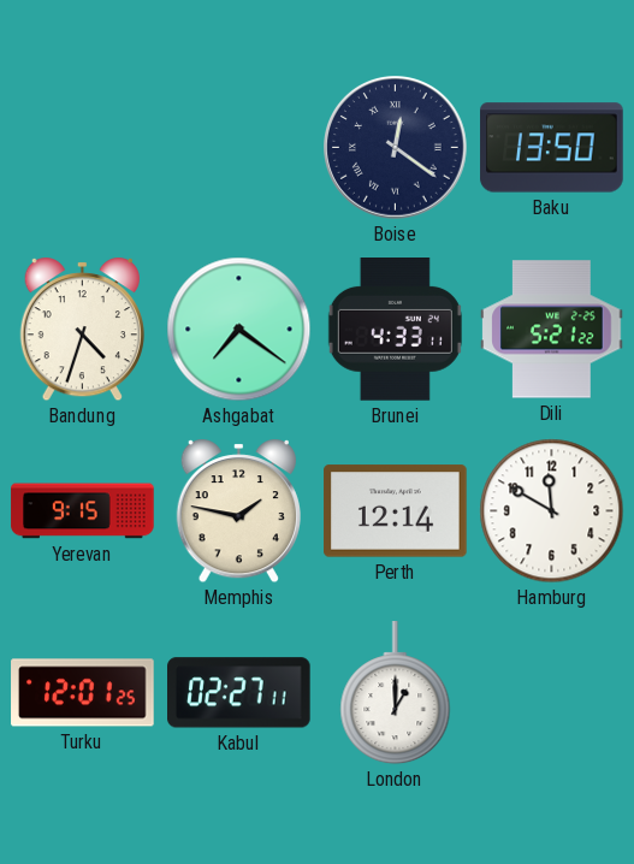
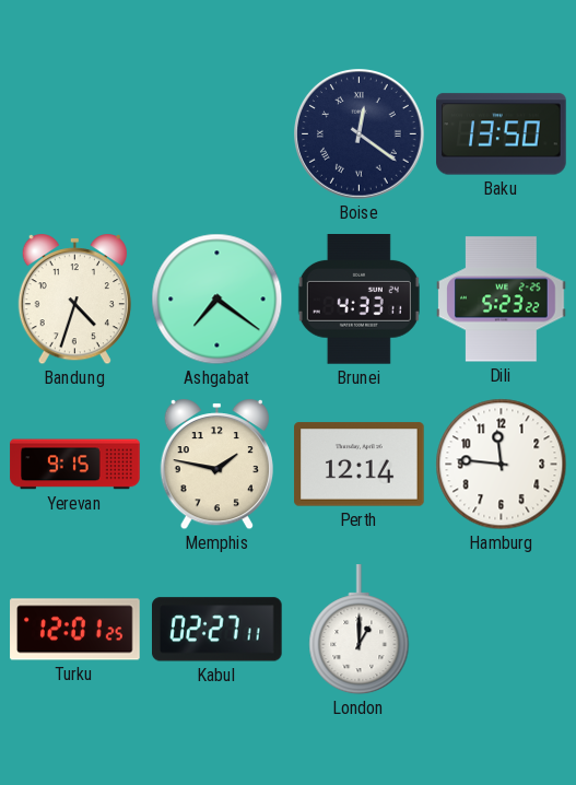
Dili: 5:21 -> 5:23 (502, 300)
Hamburg: 11:50 -> 11:46 (502, 465)
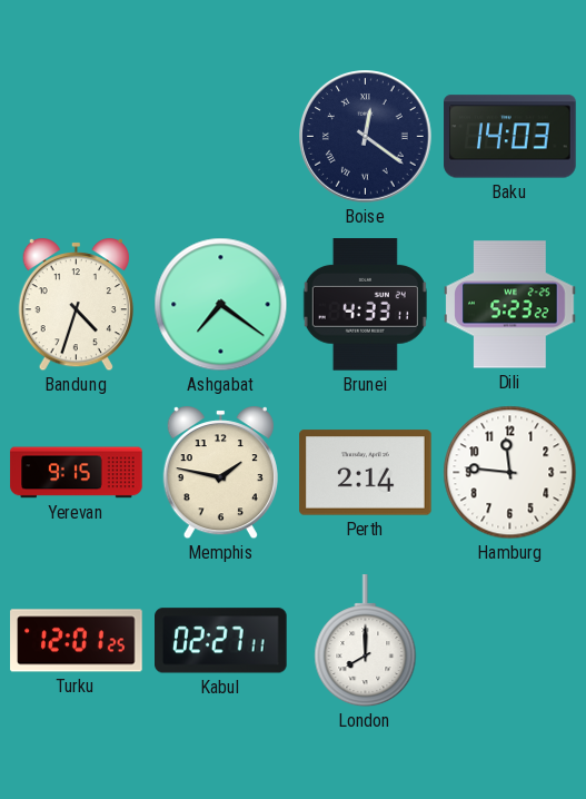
Baku: 13:50 -> 14:03 (510, 137)
Perth: 12:14 -> 2:14 (366, 473)
London: 1:00 -> 8:00 (366, 641)
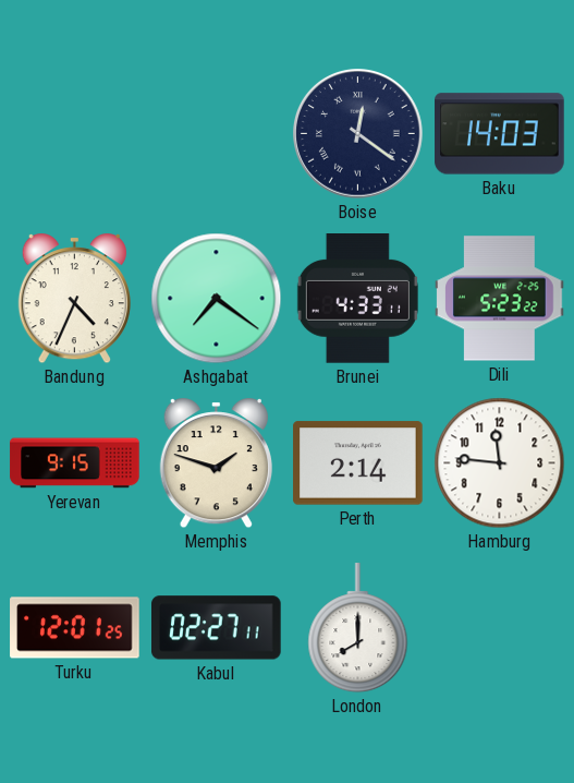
Bandung: 4:33 -> 4:34 (74, 300)
Memphis: 1:47 -> 1:48 (216, 465)
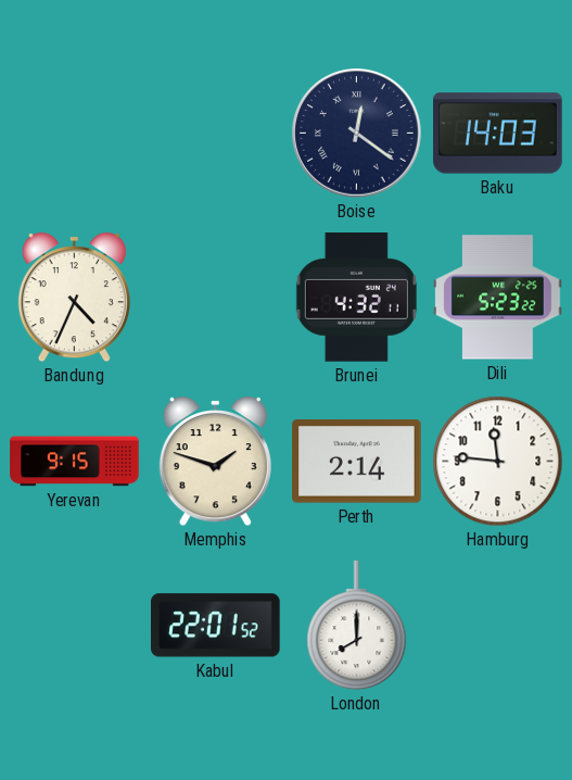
Ashgabat: 7:21 -> none (217, 299)
Brunei: 4:33 -> 4:32 (356, 298)
Turku: 12:01 -> none (75, 628)
Kabul: 02:27 -> 22:01 (216, 626)
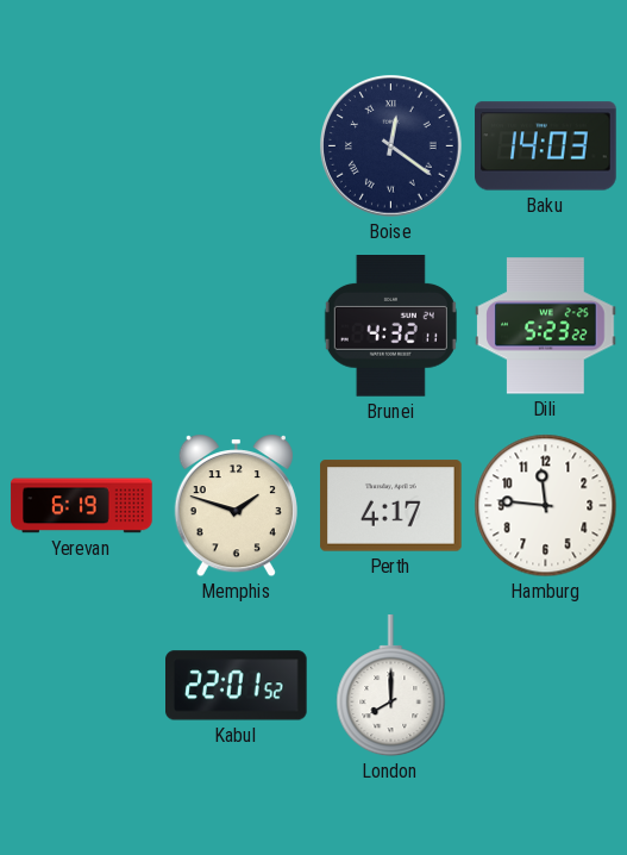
Bandung: 4:34 -> none (74, 299)
Yerevan: 9:15 -> 6:19 (82, 506)
Perth: 2:14 -> 4:17 (391, 506)
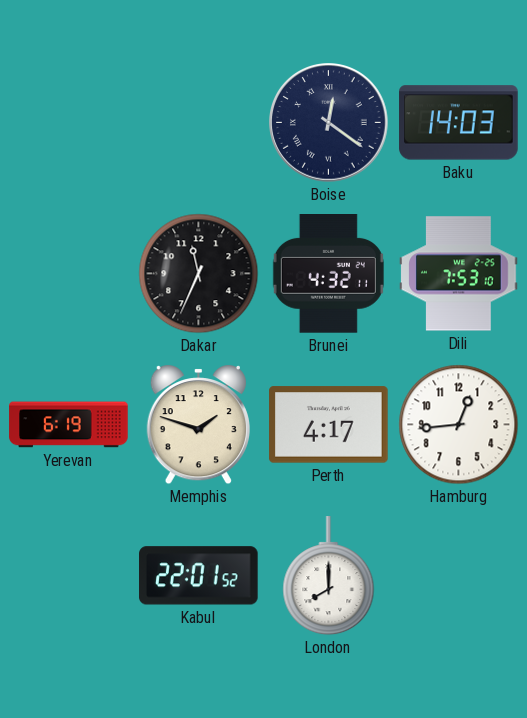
Dakar: none -> 11:34 (199, 274)
Dili: 5:23 -> 7:53 (459, 274)
Hamburg: 11:46 -> 12:44 (459, 425)
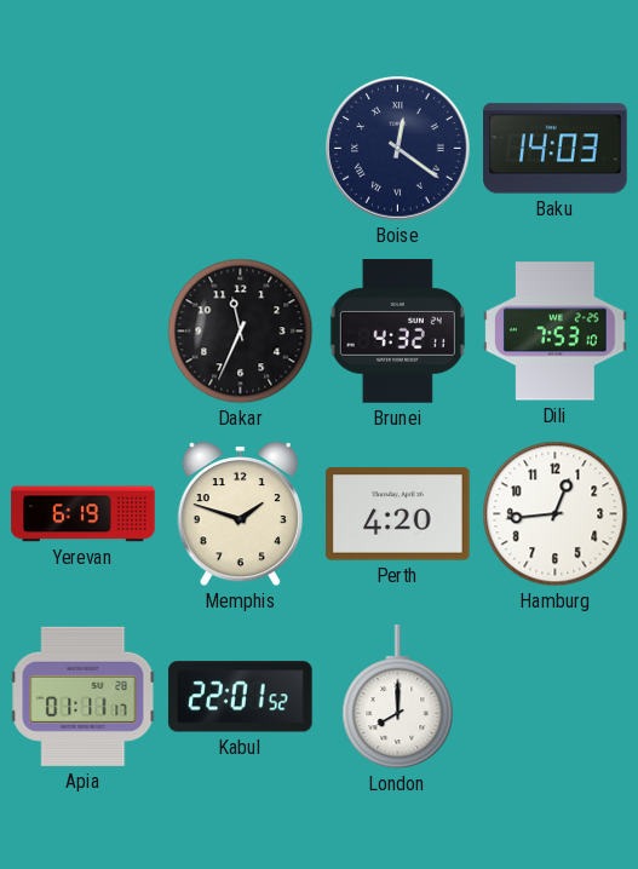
Perth: 4:17 -> 4:20 (398, 514)
Apia: none -> 01:11 (84, 696)
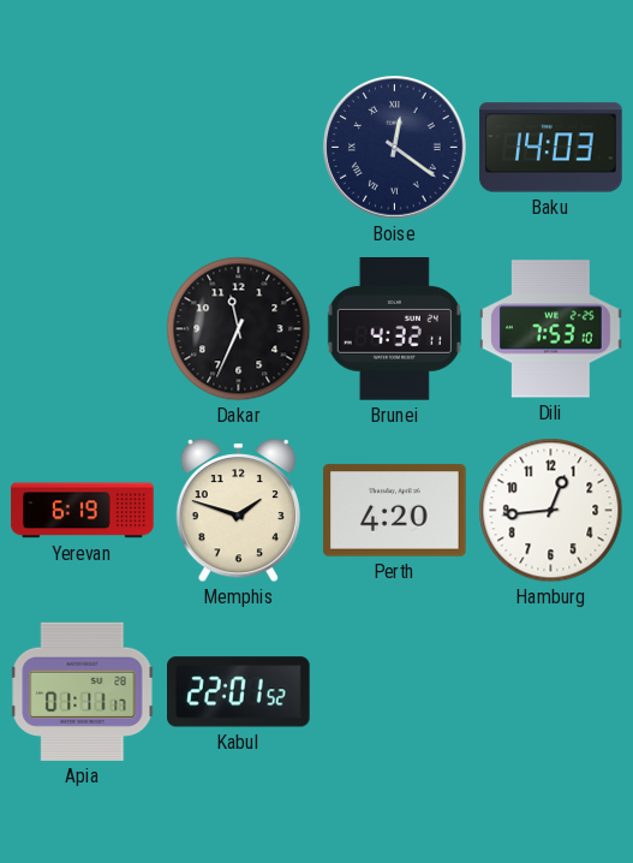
London: 8:00 -> none (398, 697)
